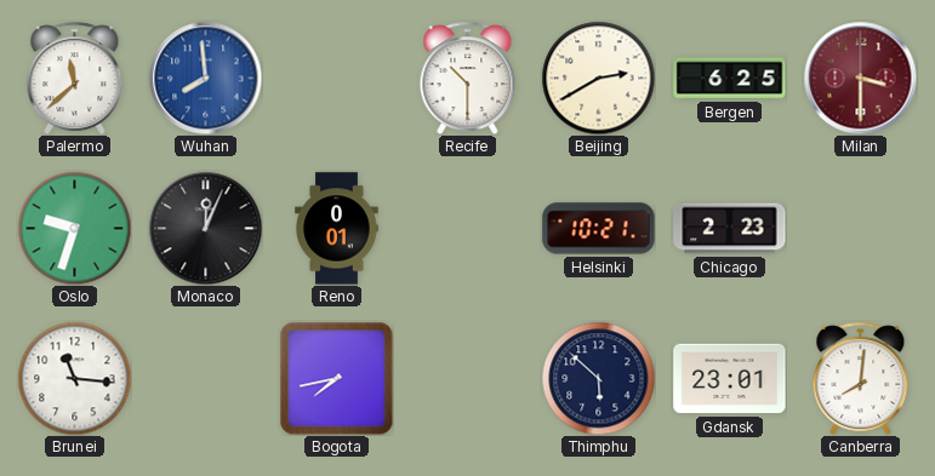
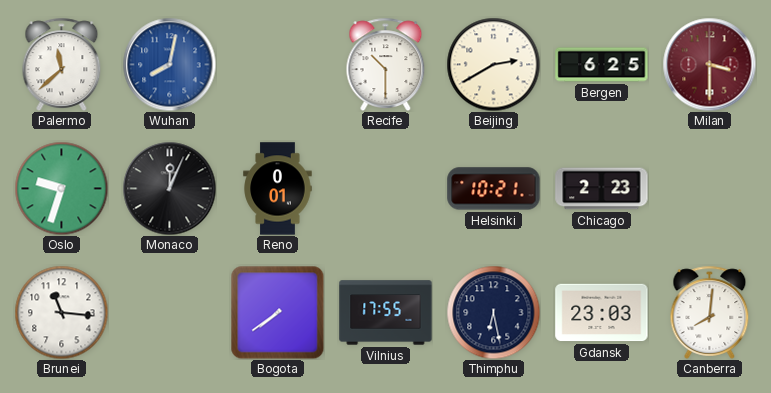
Wuhan: 7:59 -> 8:02 (169, 64)
Bogota: 7:43 -> 7:39 (277, 312)
Vilnius: none -> 17:55 (386, 313)
Thimphu: 5:52 -> 6:28 (493, 312)
Gdansk: 23:01 -> 23:03 (602, 313)
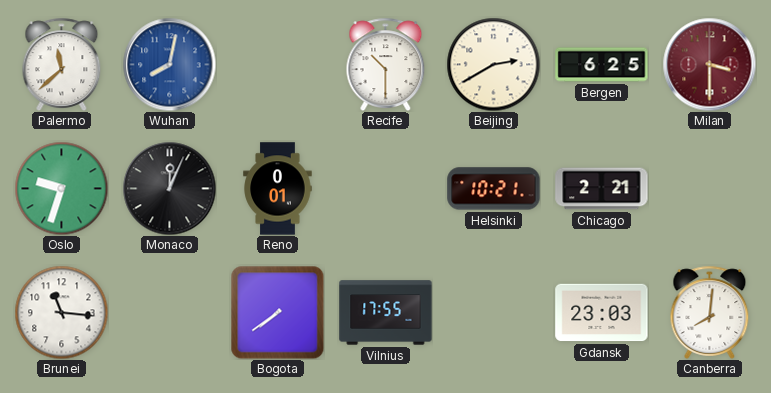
Chicago: 2:23 -> 2:21 (602, 189)
Thimphu: 6:28 -> none (493, 312)
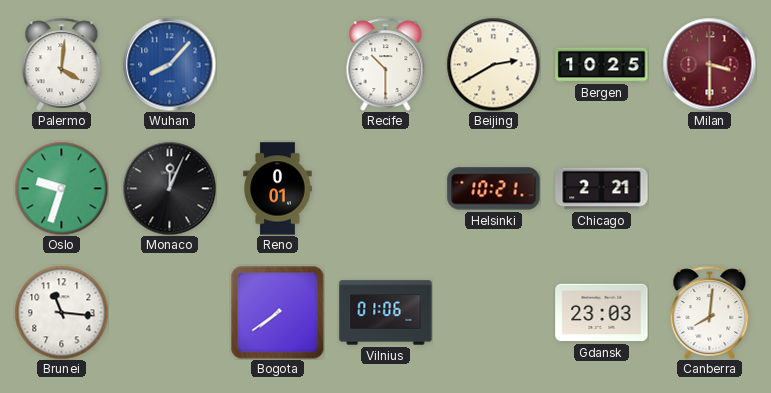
Palermo: 11:38 -> 4:01 (62, 64)
Wuhan: 8:02 -> 8:07 (169, 64)
Bergen: 6:25 -> 10:25 (602, 65)
Vilnius: 17:55 -> 01:06 (386, 313)
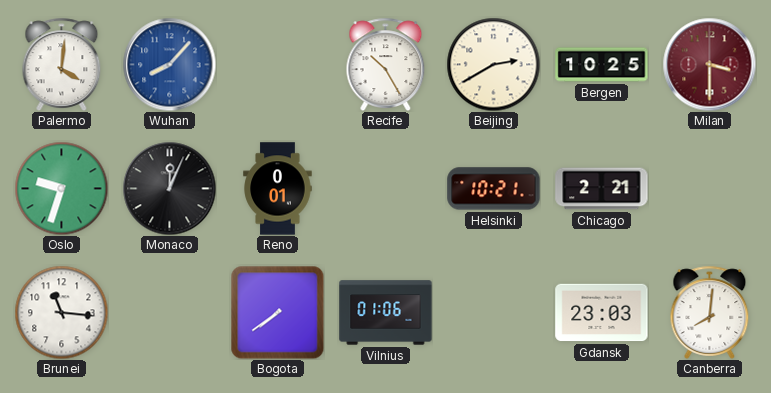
Recife: 10:30 -> 10:25 (386, 64)
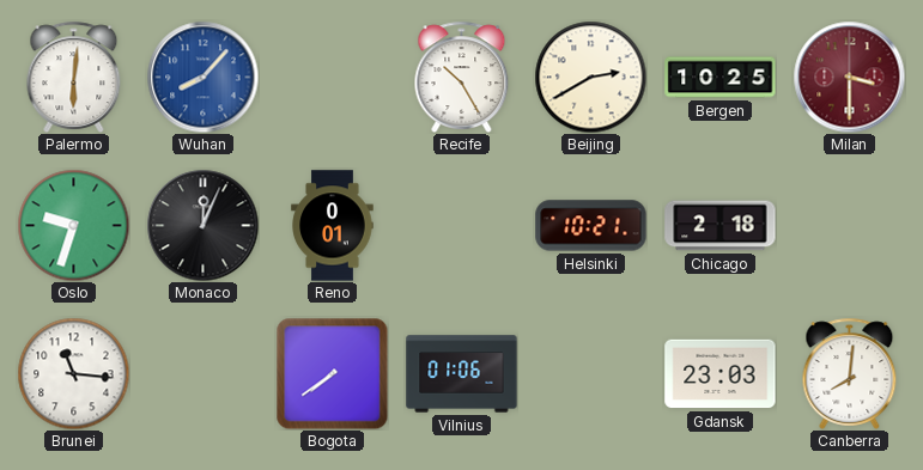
Palermo: 4:01 -> 6:01 (74, 77)
Chicago: 2:21 -> 2:18 (721, 226)
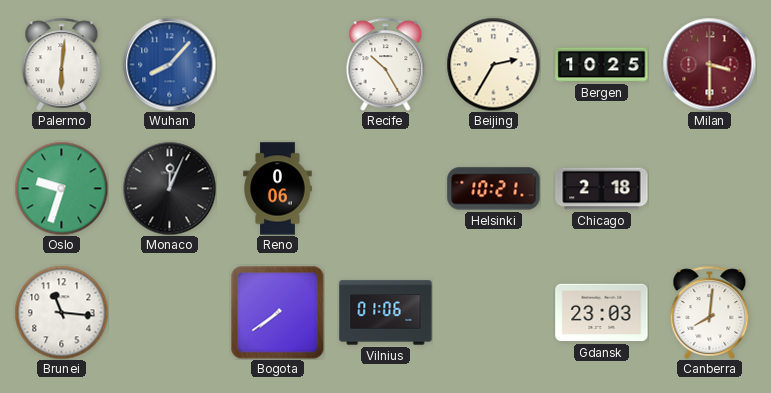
Beijing: 2:40 -> 2:35 (493, 64)
Reno: 0:01 -> 0:06 (278, 189)
